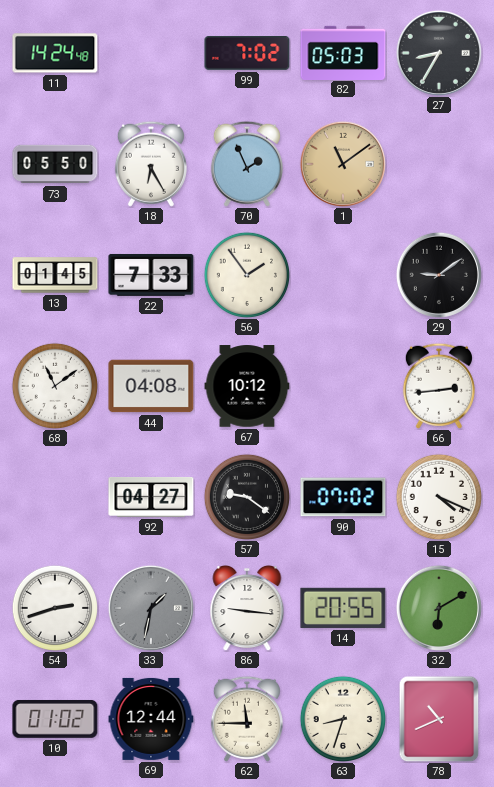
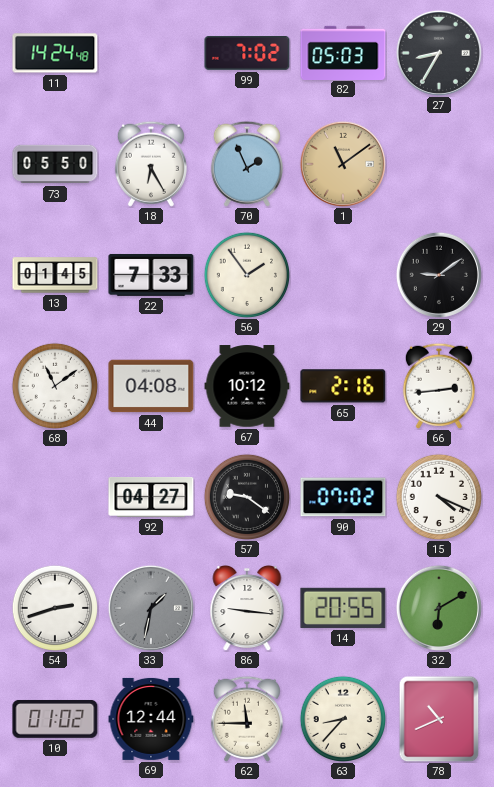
65: none -> 2:16 (343, 386)
63: 8:33 -> 8:37 (342, 718)
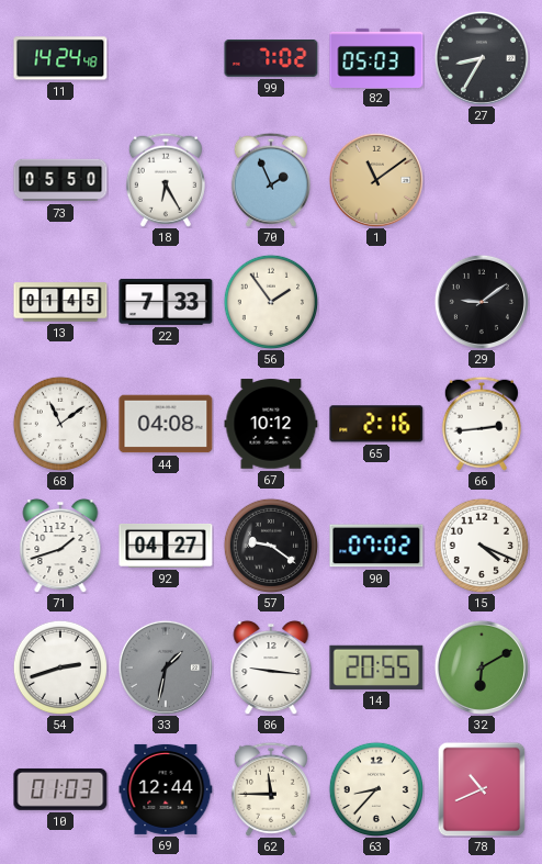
71: none -> 1:42 (60, 546)
10: 01:02 -> 01:03 (60, 789)
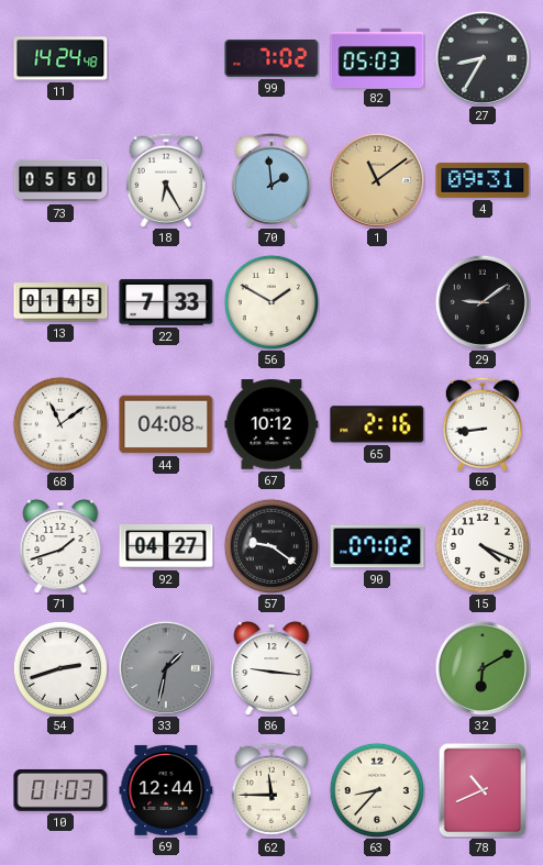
70: 1:56 -> 1:59 (271, 180)
4: none -> 09:31 (483, 180)
56: 1:54 -> 1:50 (270, 301)
66: 2:44 -> 8:44 (483, 424)
14: 20:55 -> none (376, 667)
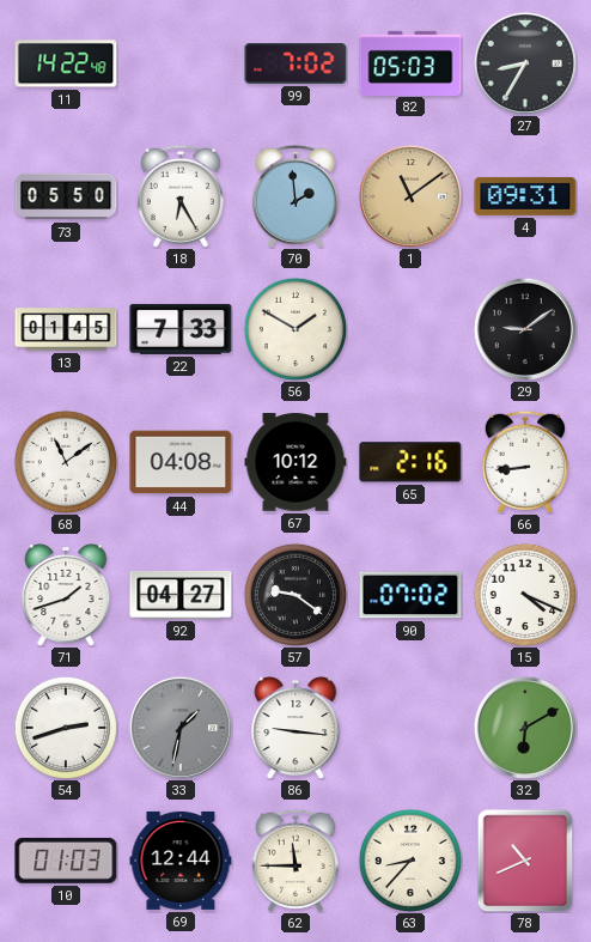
11: 14:24 -> 14:22 (66, 63)
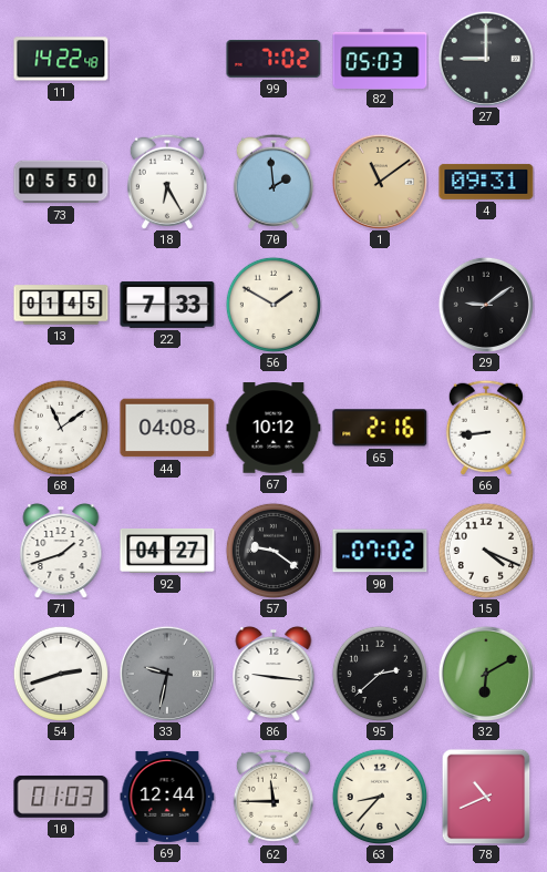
27: 8:35 -> 9:00 (486, 59)
33: 1:32 -> 9:32 (167, 674)
95: none -> 2:38 (379, 673)
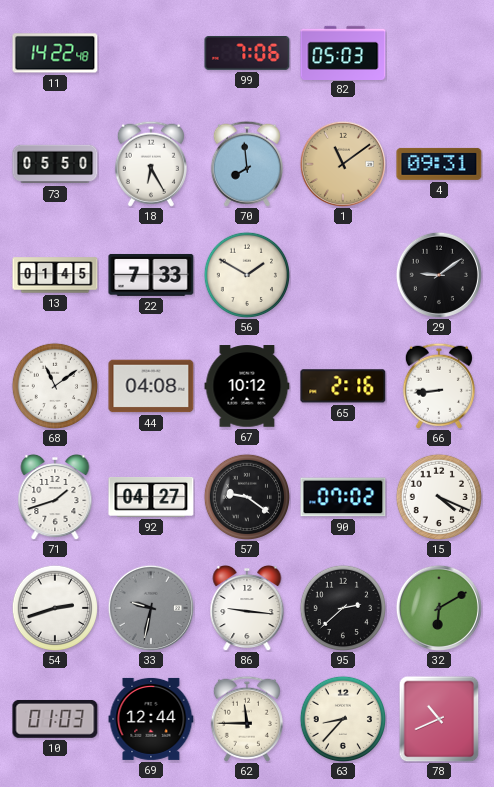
99: 7:02 -> 7:06 (247, 54)
27: 9:00 -> none (486, 59)
70: 1:59 -> 7:59 (247, 164)
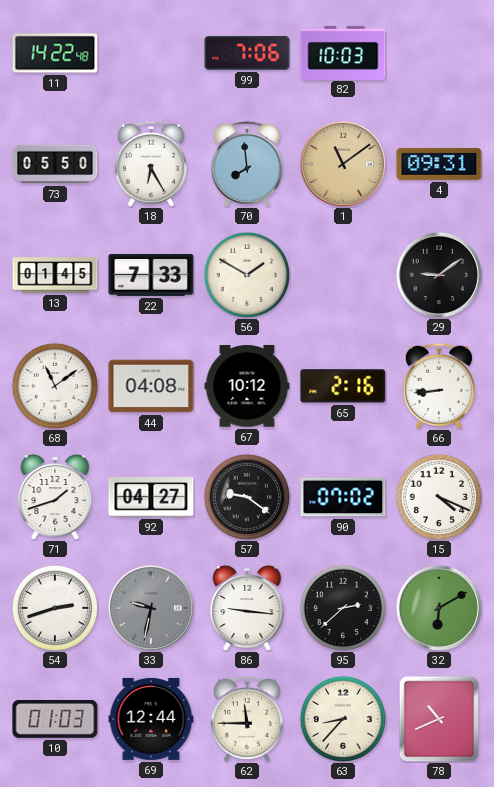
82: 05:03 -> 10:03 (343, 52)
